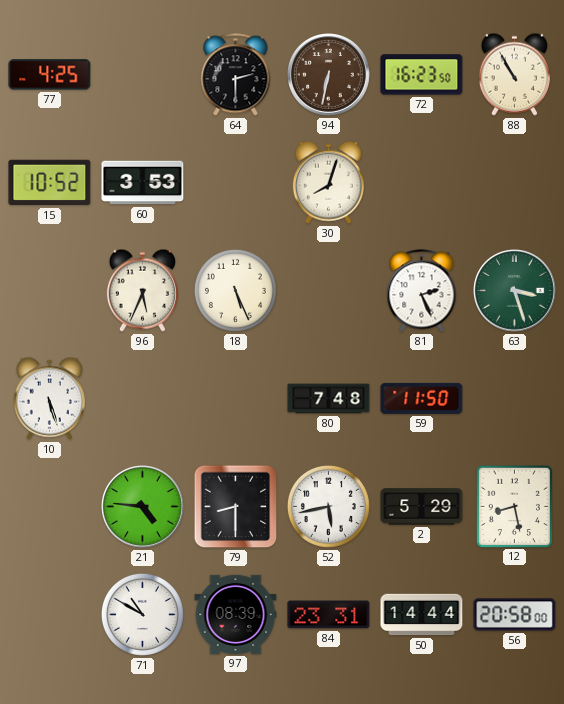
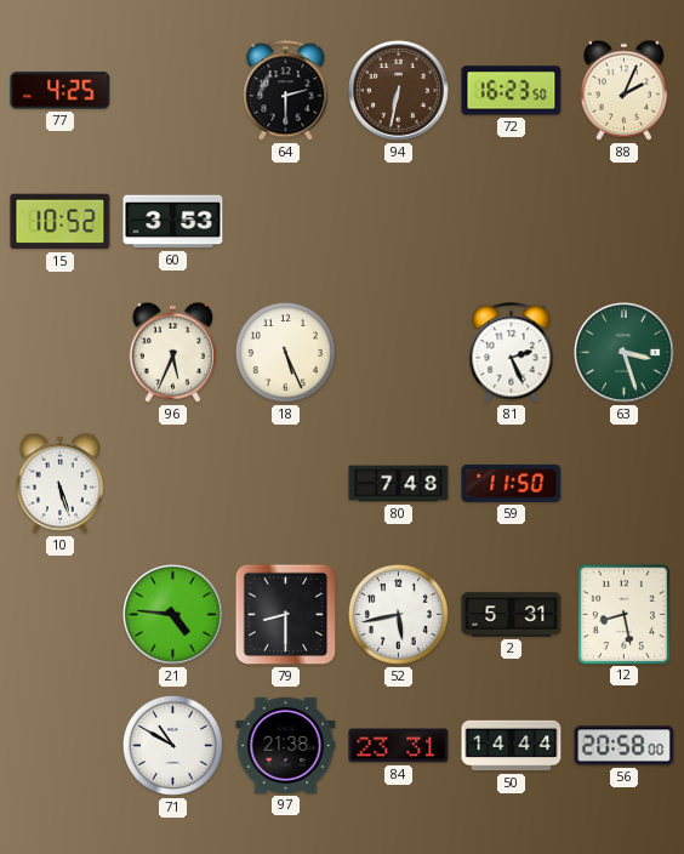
88: 10:55 -> 2:04 (623, 90)
30: 8:03 -> none (328, 182)
2: 5:29 -> 5:31 (512, 615)
97: 08:39 -> 21:38 (286, 745)
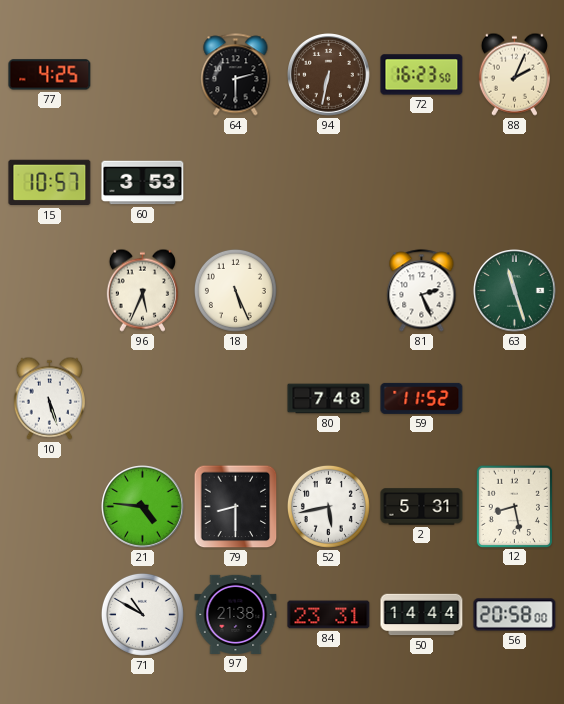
15: 10:52 -> 10:57 (50, 183)
63: 3:27 -> 11:27 (515, 291)
59: 11:50 -> 11:52 (422, 398)
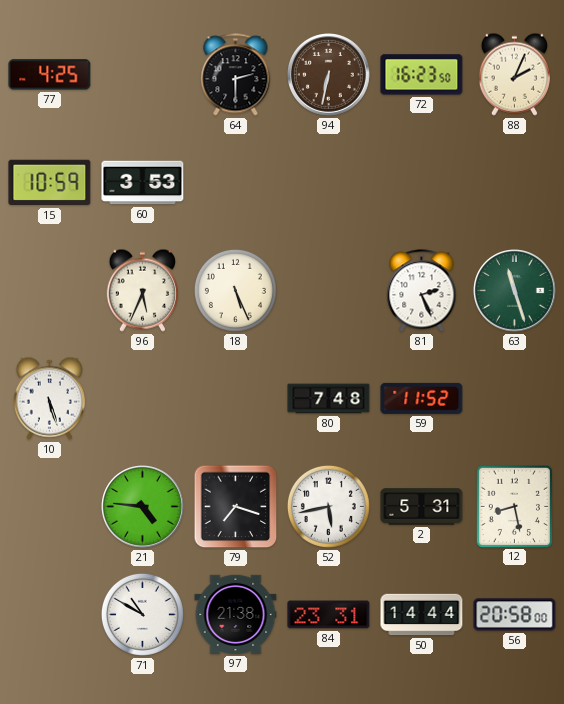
15: 10:57 -> 10:59 (50, 183)
79: 8:30 -> 7:18 (236, 507)
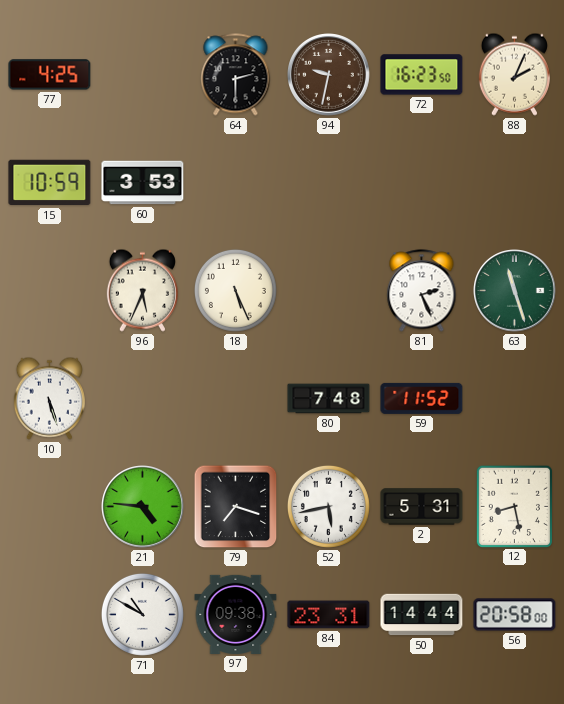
94: 6:32 -> 9:32 (329, 75)
97: 21:38 -> 09:38 (236, 614)
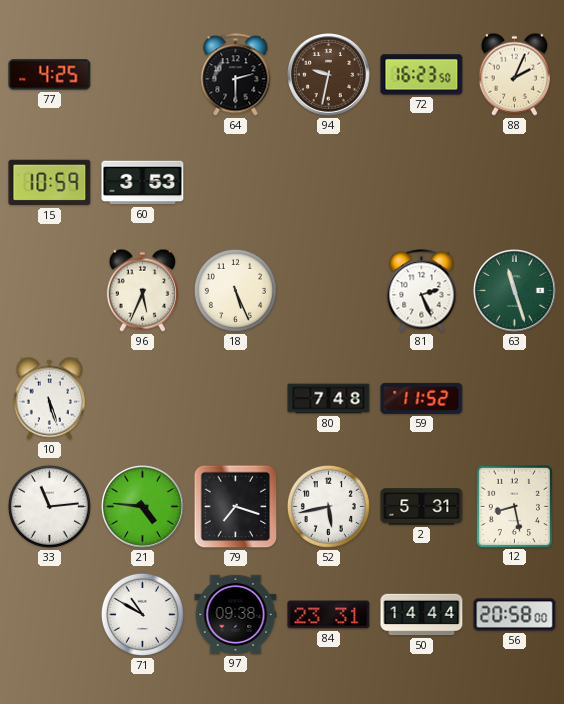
33: none -> 11:14 (49, 506)
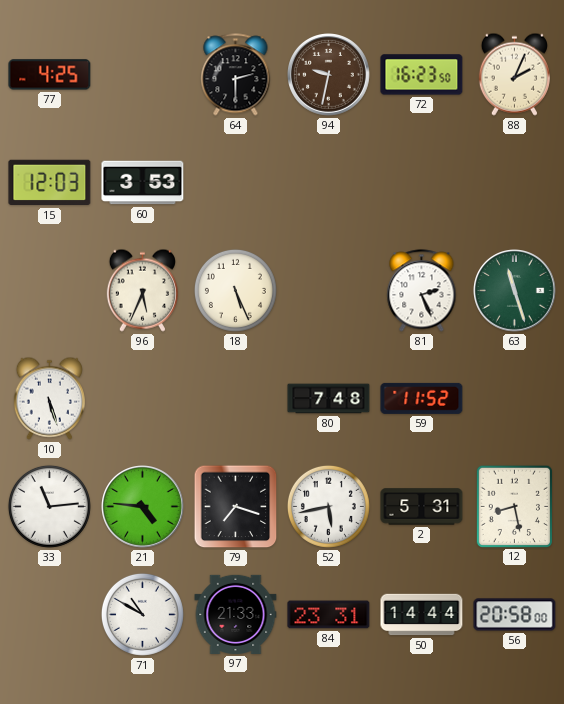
15: 10:59 -> 12:03 (50, 183)
97: 09:38 -> 21:33 (236, 614)
